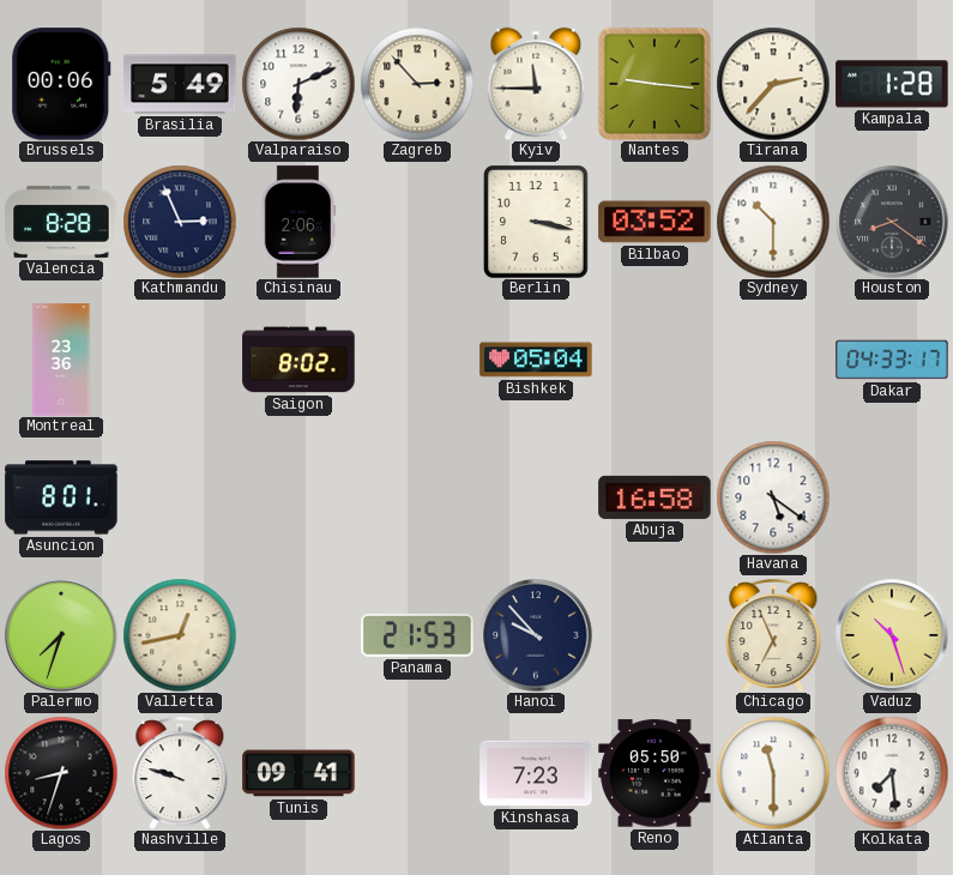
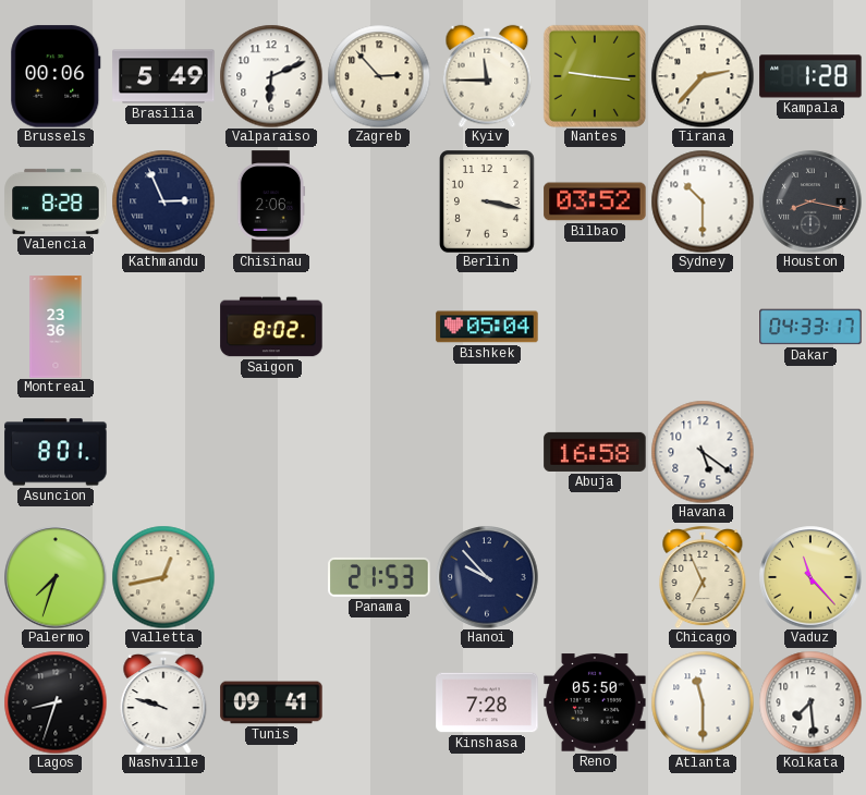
Houston: 8:21 -> 8:17 (810, 201)
Vaduz: 10:27 -> 11:23 (810, 577)
Kinshasa: 7:23 -> 7:28 (487, 702)
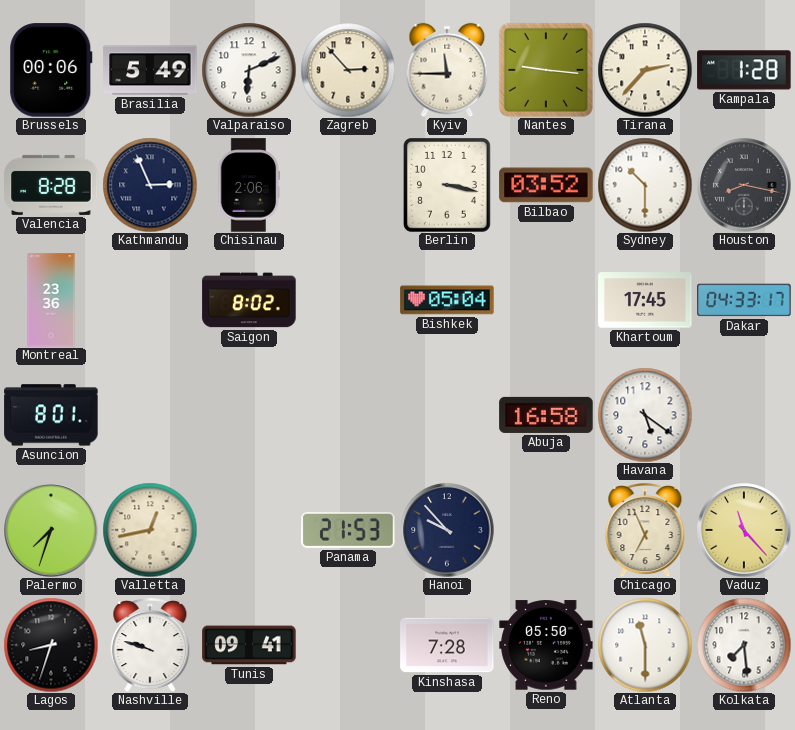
Khartoum: none -> 17:45 (645, 300)
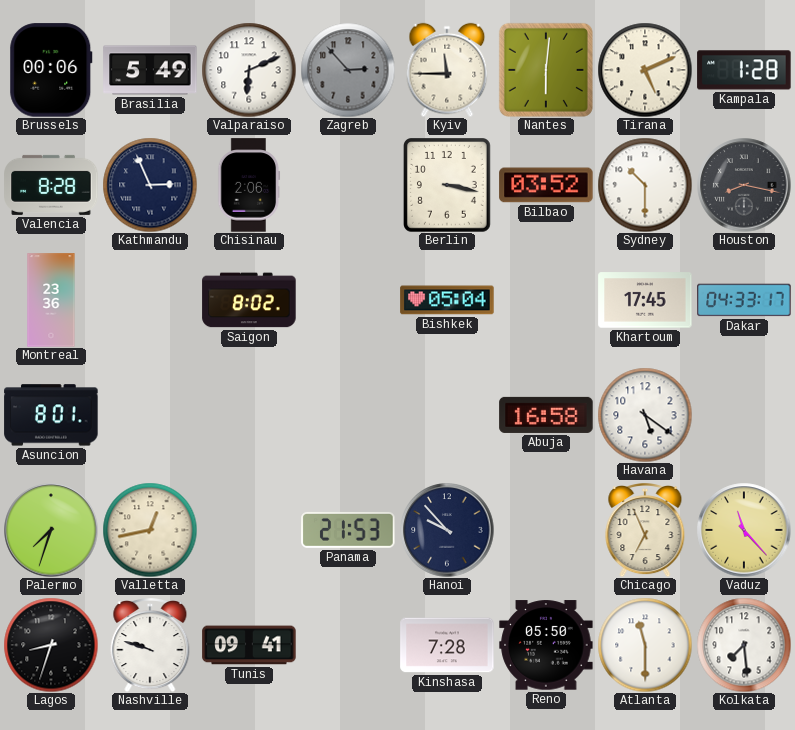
Zagreb dial: cream -> grey (348, 70)
Nantes: 9:16 -> 6:01 (546, 70)
Tirana: 2:37 -> 5:11 (645, 70)
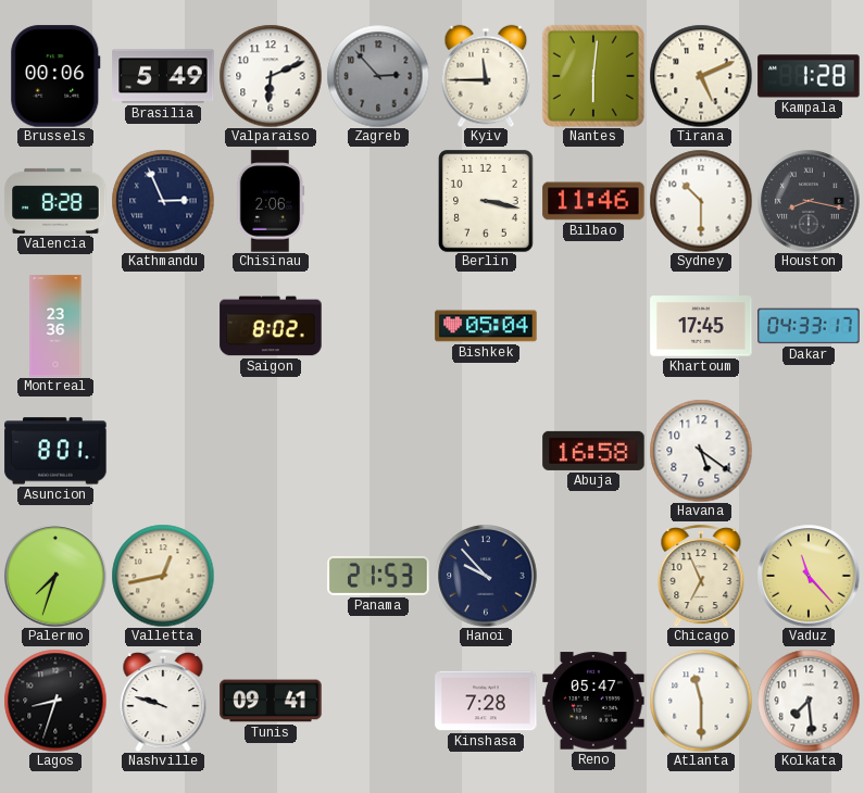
Bilbao: 03:52 -> 11:46 (593, 201)
Reno: 05:50 -> 05:47 (593, 701)
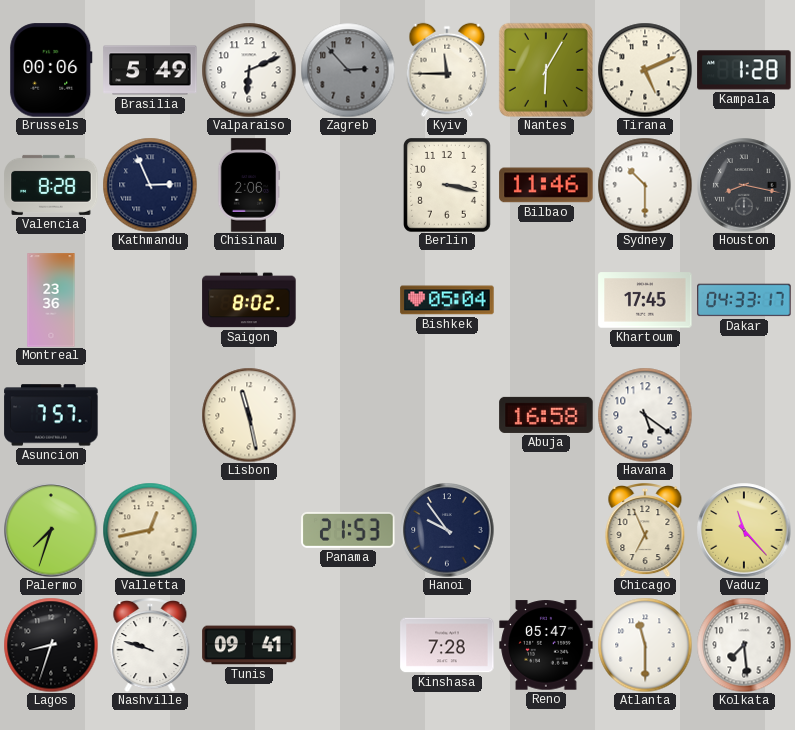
Nantes: 6:01 -> 6:05 (546, 70)
Asuncion: 8:01 -> 7:57 (51, 415)
Lisbon: none -> 11:28 (249, 415)
Hanoi: 9:53 -> 9:54 (447, 530)
